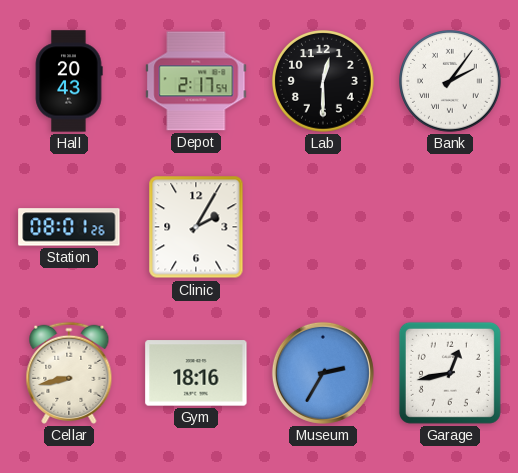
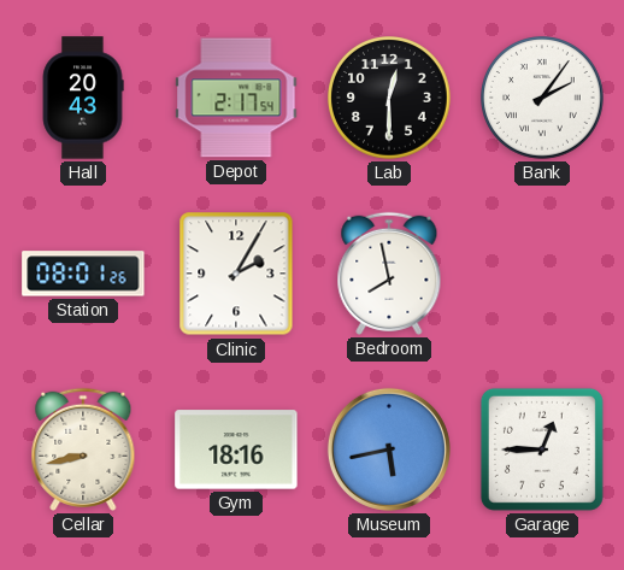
Bedroom: none -> 7:58 (389, 274)
Museum: 2:35 -> 5:43 (389, 449)
Garage: 12:43 -> 12:45 (542, 449)
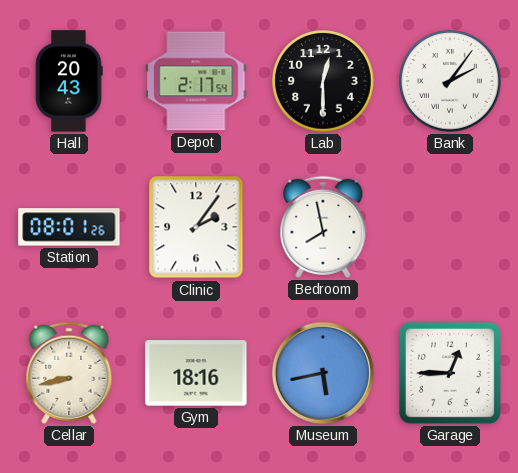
Clinic: 2:05 -> 2:06 (196, 227)
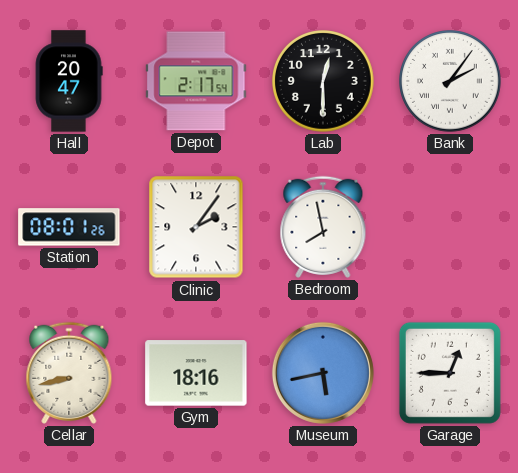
Hall: 20:43 -> 20:47 (69, 81)
